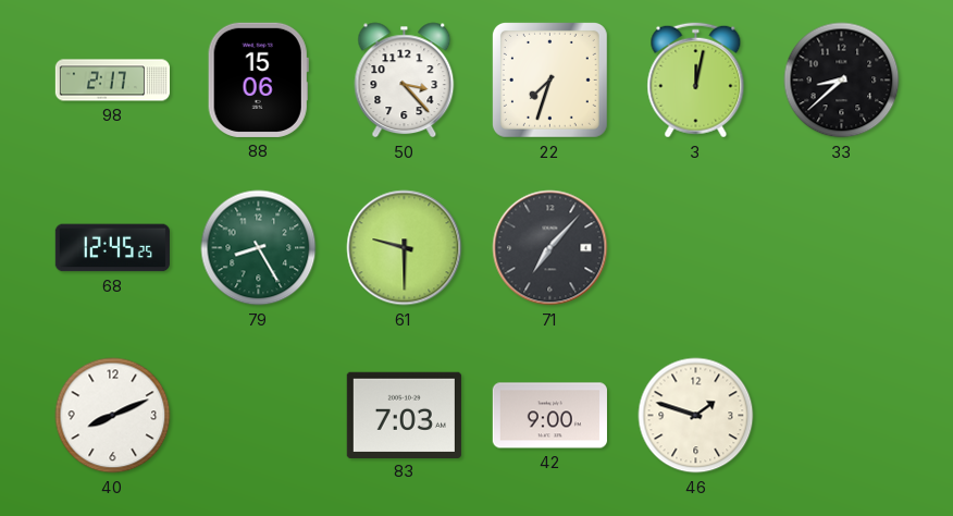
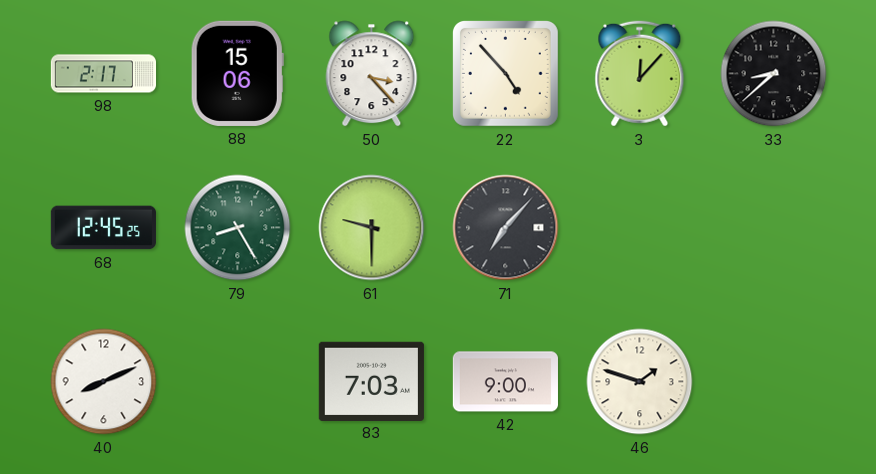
22: 7:33 -> 4:53 (505, 73)
3: 12:02 -> 12:07 (640, 74)
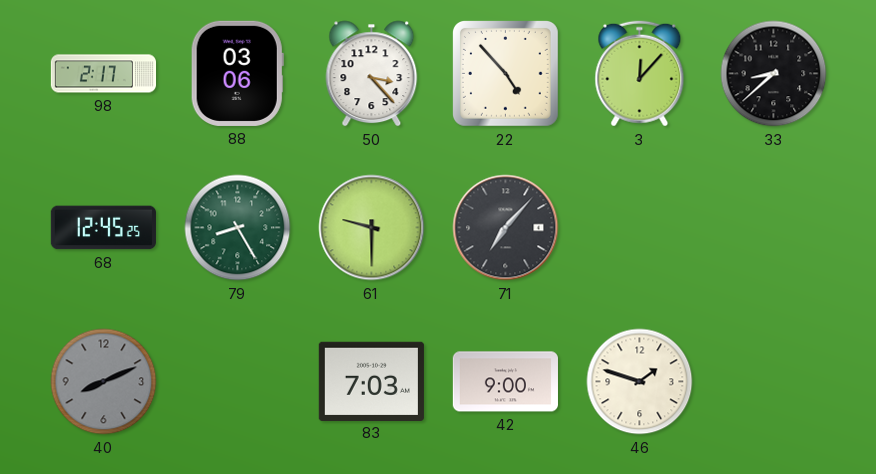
88: 15:06 -> 03:06 (237, 73)
40 dial: white -> grey (104, 382)
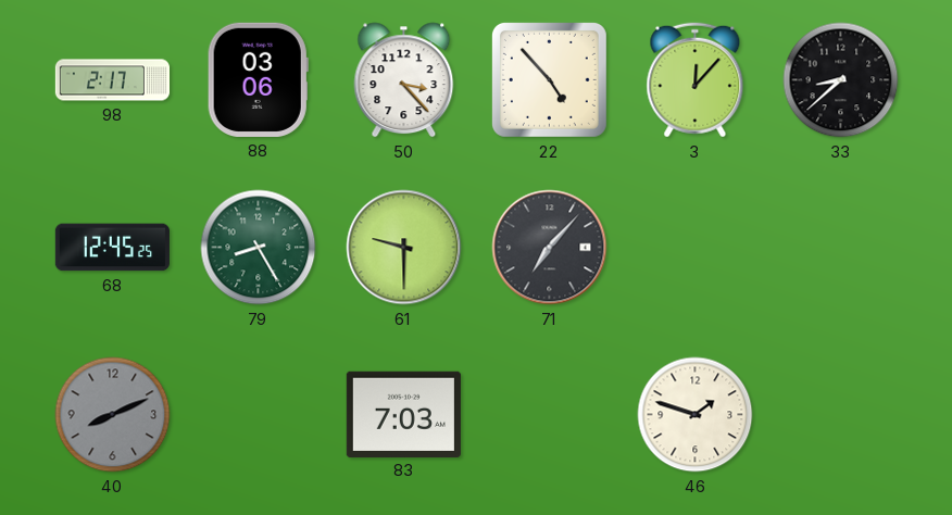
42: 9:00 -> none (505, 382)
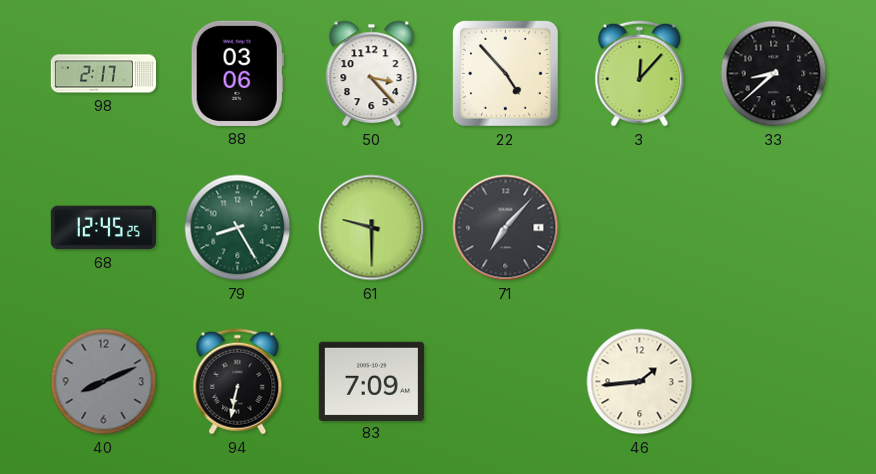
94: none -> 6:32 (238, 382)
83: 7:03 -> 7:09 (371, 381)
46: 1:48 -> 1:44 (640, 382)
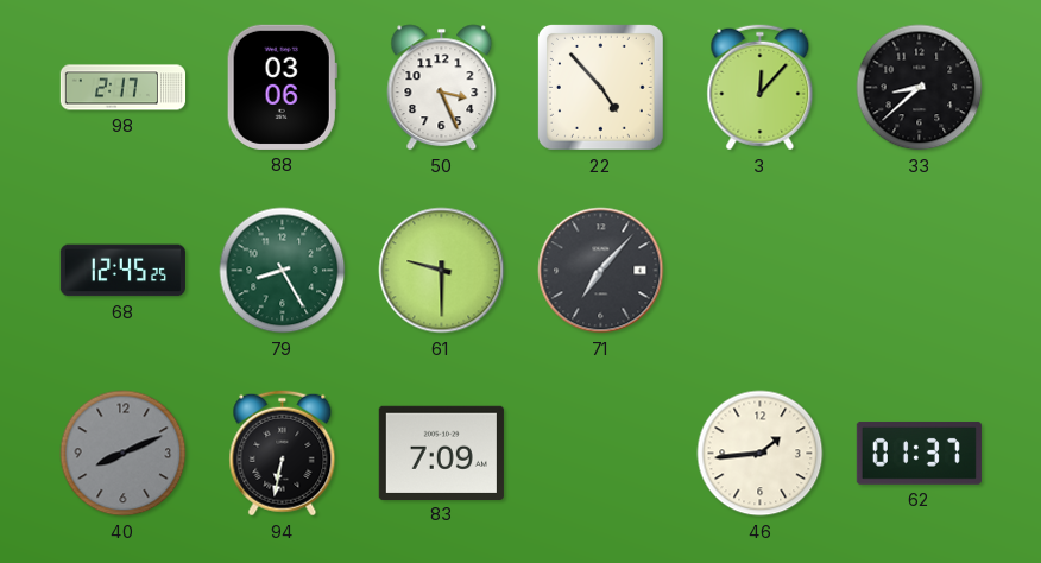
50: 3:23 -> 3:26 (442, 88)
62: none -> 01:37 (919, 453)
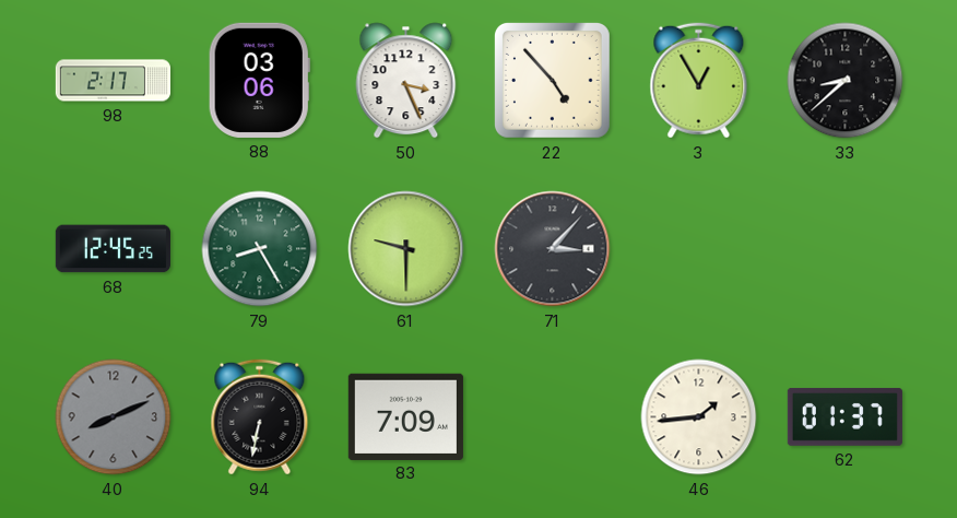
3: 12:07 -> 12:55 (699, 81)
71: 7:07 -> 3:07 (553, 249)
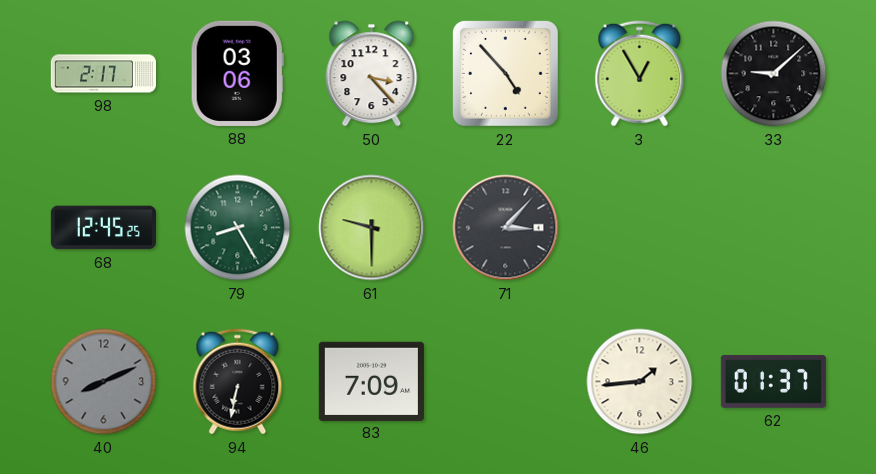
50: 3:26 -> 3:23 (372, 74)
33: 8:38 -> 9:08 (774, 74)
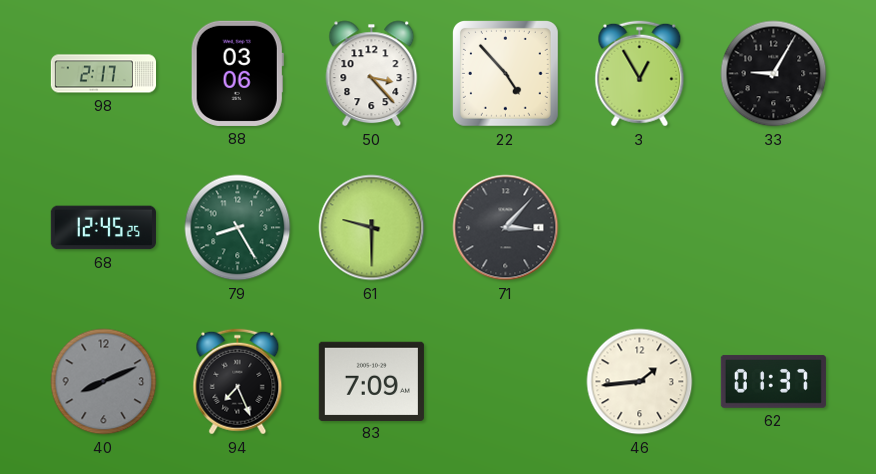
33: 9:08 -> 9:05 (774, 74)
94: 6:32 -> 7:26 (238, 382)
